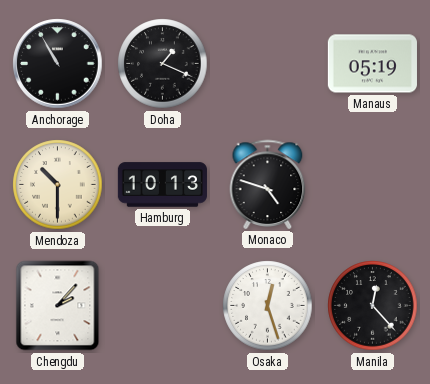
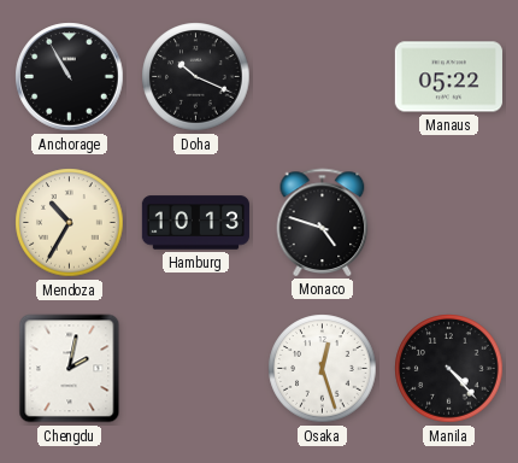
Doha: 1:19 -> 10:19 (196, 77)
Manaus: 05:19 -> 05:22 (448, 77)
Mendoza: 10:30 -> 10:35 (70, 223)
Chengdu: 2:07 -> 2:02 (70, 369)
Manila: 12:23 -> 4:23 (449, 369)
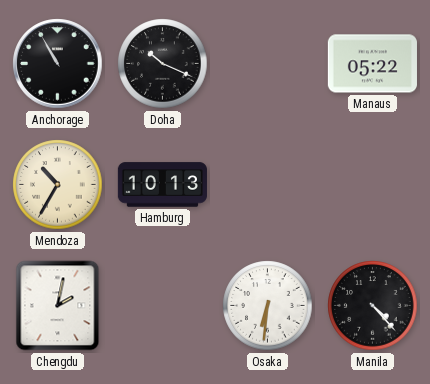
Monaco: 4:48 -> none (323, 222)
Osaka: 12:27 -> 6:31 (268, 306)
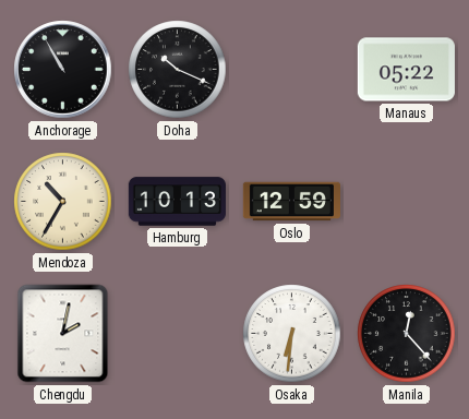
Oslo: none -> 12:59 (291, 202)
Manila: 4:23 -> 12:23 (407, 334)
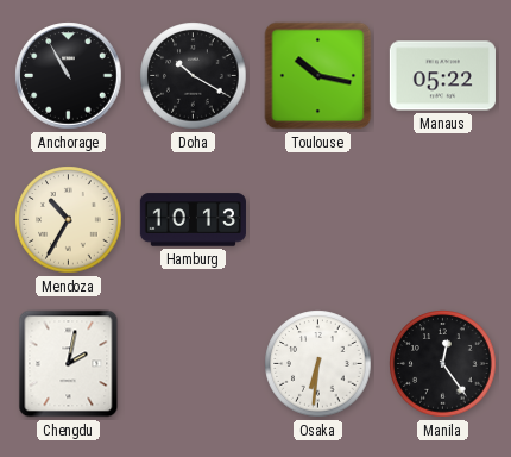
Doha: 10:19 -> 10:20 (194, 76)
Toulouse: none -> 10:17 (318, 76)
Oslo: 12:59 -> none (291, 202)
Manila: 12:23 -> 12:24 (443, 364)
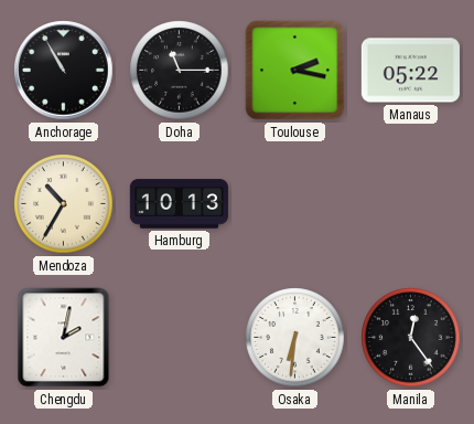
Doha: 10:20 -> 11:15 (180, 71)
Toulouse: 10:17 -> 2:17 (295, 71)
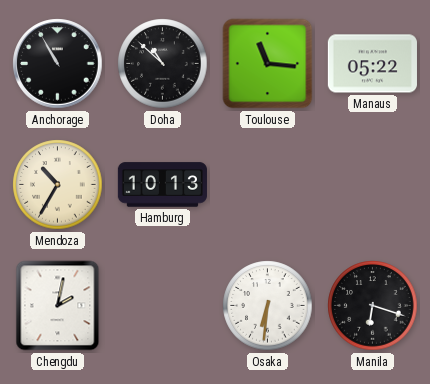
Doha: 11:15 -> 10:52 (163, 64)
Toulouse: 2:17 -> 11:16 (268, 64)
Manila: 12:24 -> 6:18 (373, 306)
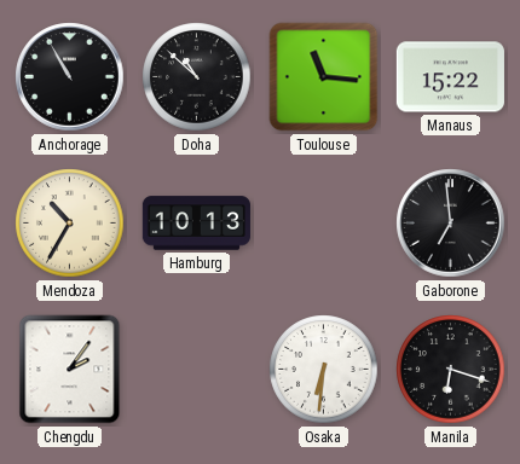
Manaus: 05:22 -> 15:22 (450, 77)
Gaborone: none -> 6:59 (451, 224)
Chengdu: 2:02 -> 2:06 (70, 370)
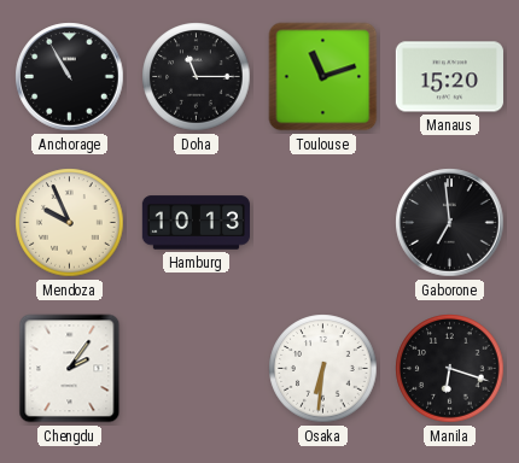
Doha: 10:52 -> 11:15 (197, 77)
Toulouse: 11:16 -> 11:12 (323, 77)
Manaus: 15:22 -> 15:20 (449, 77)
Mendoza: 10:35 -> 9:56 (70, 223)
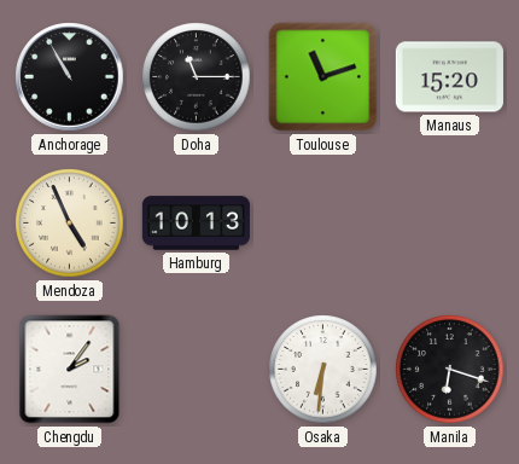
Mendoza: 9:56 -> 4:56 (70, 224)
Gaborone: 6:59 -> none (450, 223)
